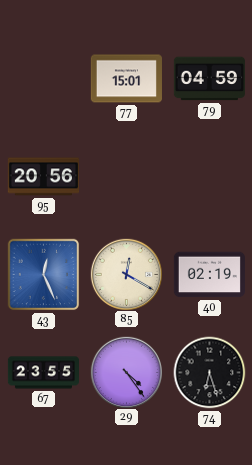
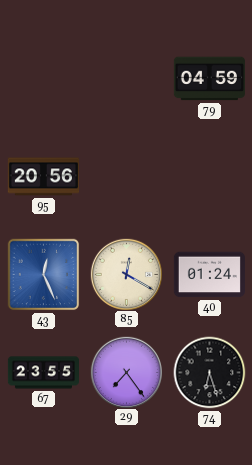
77: 15:01 -> none (126, 79)
40: 02:19 -> 01:24 (209, 275)
29: 4:24 -> 7:24 (126, 372)
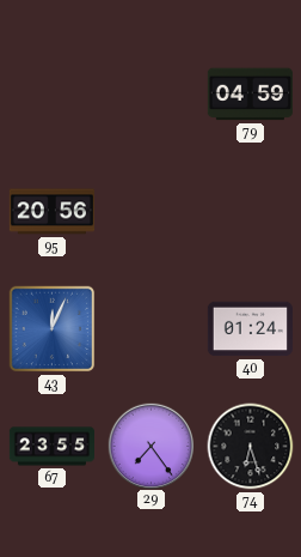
43: 12:26 -> 12:04 (53, 329)
85: 12:20 -> none (126, 274)
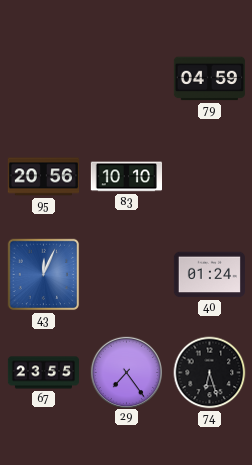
83: none -> 10:10 (126, 177)
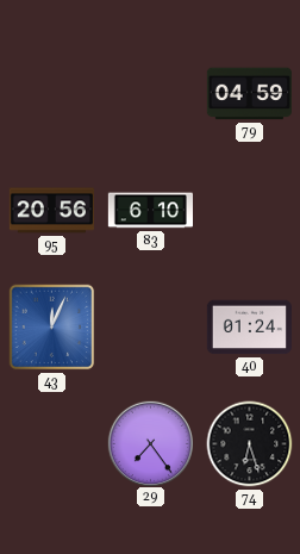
83: 10:10 -> 6:10 (150, 211)
67: 23:55 -> none (43, 373)
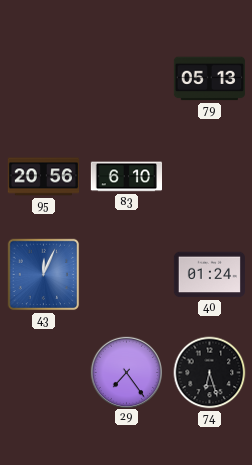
79: 04:59 -> 05:13 (209, 79)
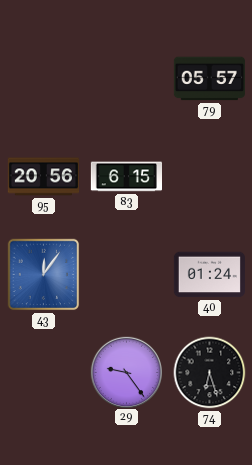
79: 05:13 -> 05:57 (209, 79)
83: 6:10 -> 6:15 (126, 177)
43: 12:04 -> 12:06 (44, 275)
29: 7:24 -> 9:24 (126, 372)
